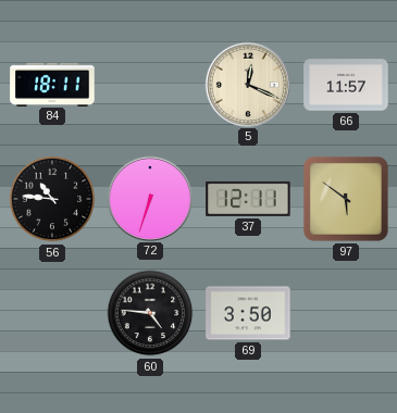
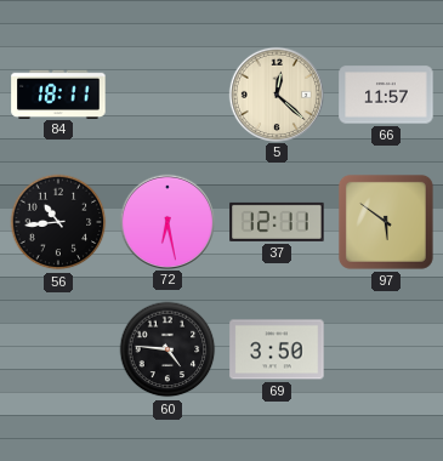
5: 12:19 -> 12:22 (276, 93)
56: 10:46 -> 10:44 (58, 222)
72: 6:33 -> 6:28 (166, 221)
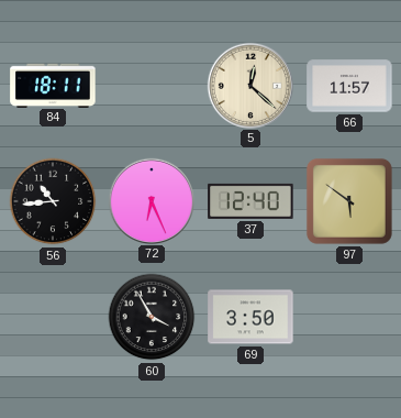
72: 6:28 -> 6:26 (151, 200)
37: 12:11 -> 12:40 (250, 201)
60: 4:46 -> 3:55 (152, 317)
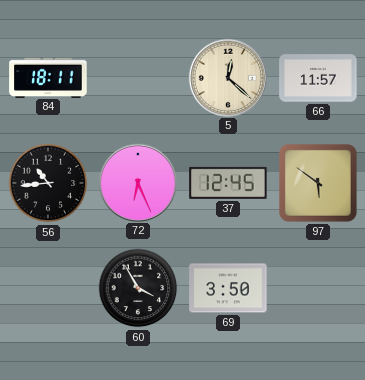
37: 12:40 -> 12:45 (228, 183)
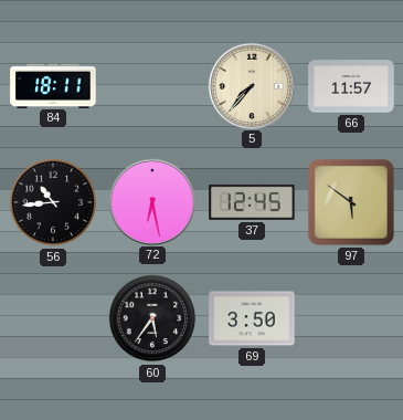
5: 12:22 -> 7:37 (251, 85)
72: 6:26 -> 6:28 (151, 201)
60: 3:55 -> 5:36 (152, 318)
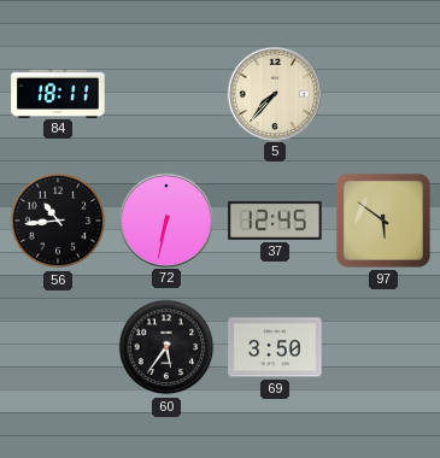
66: 11:57 -> none (351, 86)
72: 6:28 -> 6:32 (165, 219)
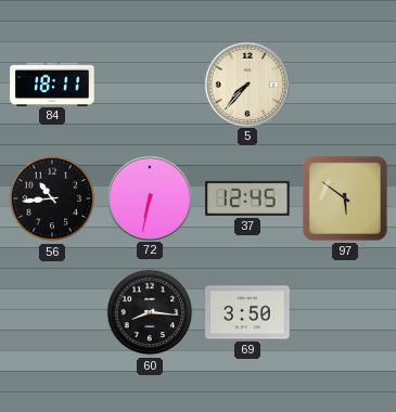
60: 5:36 -> 8:16 (150, 312)
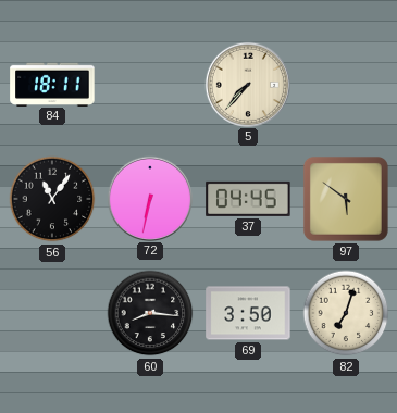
56: 10:44 -> 11:06 (52, 199)
37: 12:45 -> 04:45 (248, 199)
82: none -> 7:03 (346, 313)
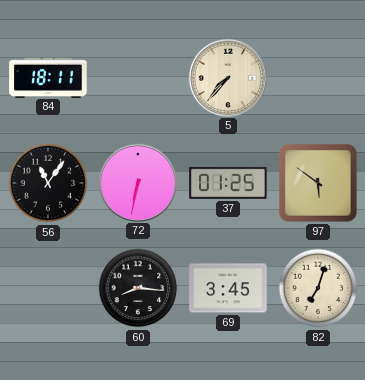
37: 04:45 -> 01:25 (228, 183)
69: 3:50 -> 3:45 (228, 288)
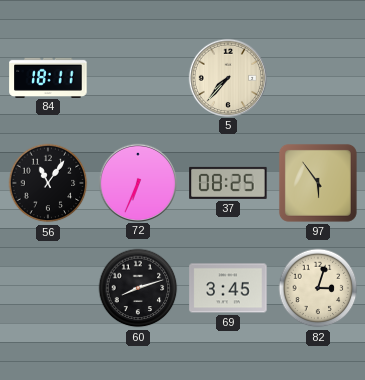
72: 6:32 -> 6:34 (137, 182)
37: 01:25 -> 08:25 (228, 183)
97: 5:51 -> 5:54 (318, 183)
60: 8:16 -> 8:12 (138, 288)
82: 7:03 -> 3:03 (318, 288)
